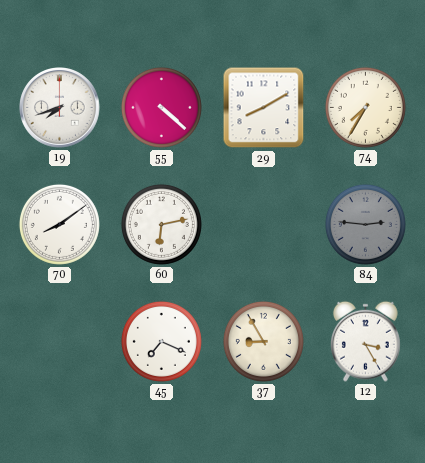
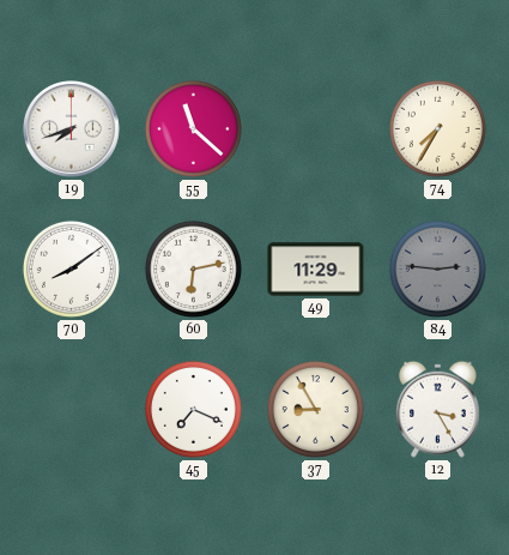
55: 4:22 -> 11:22 (193, 128)
29: 8:10 -> none (264, 108)
49: none -> 11:29 (316, 270)
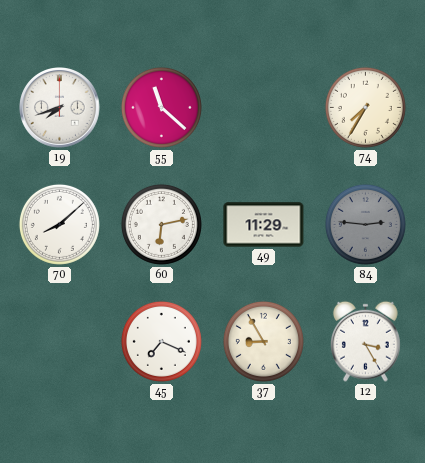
70: 8:09 -> 8:08 (59, 224)
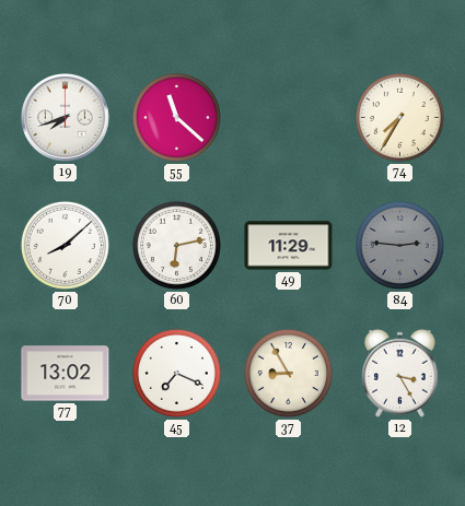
77: none -> 13:02 (66, 374)
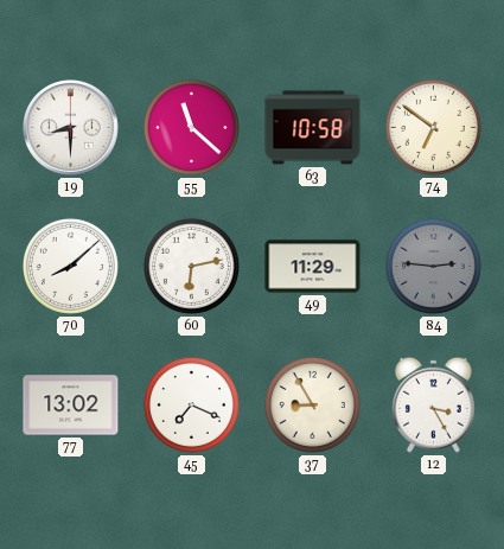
19: 7:42 -> 8:30 (71, 128)
63: none -> 10:58 (313, 128)
74: 7:35 -> 6:51 (433, 127)
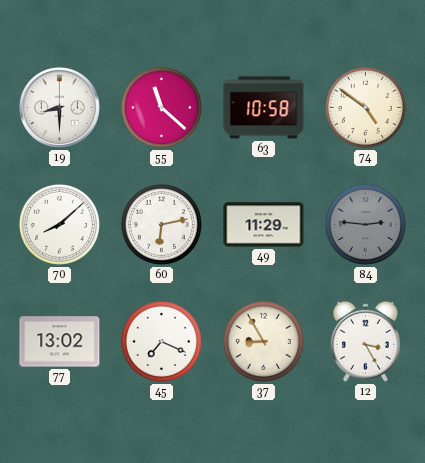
74: 6:51 -> 4:51 (365, 107)
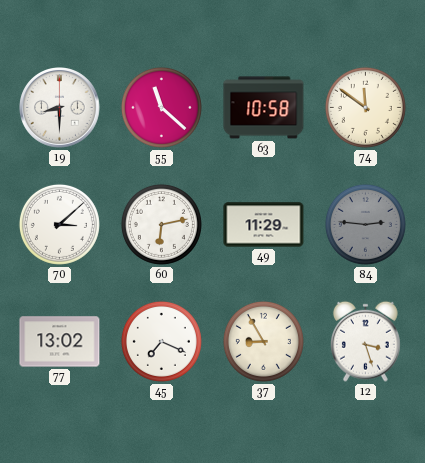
74: 4:51 -> 11:51 (365, 107)
70: 8:08 -> 3:08 (59, 224)
12: 3:25 -> 3:27 (365, 341)
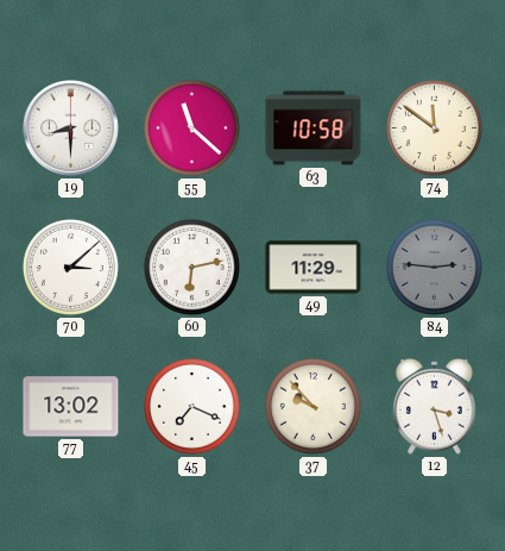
37: 8:55 -> 9:53 (313, 406)
